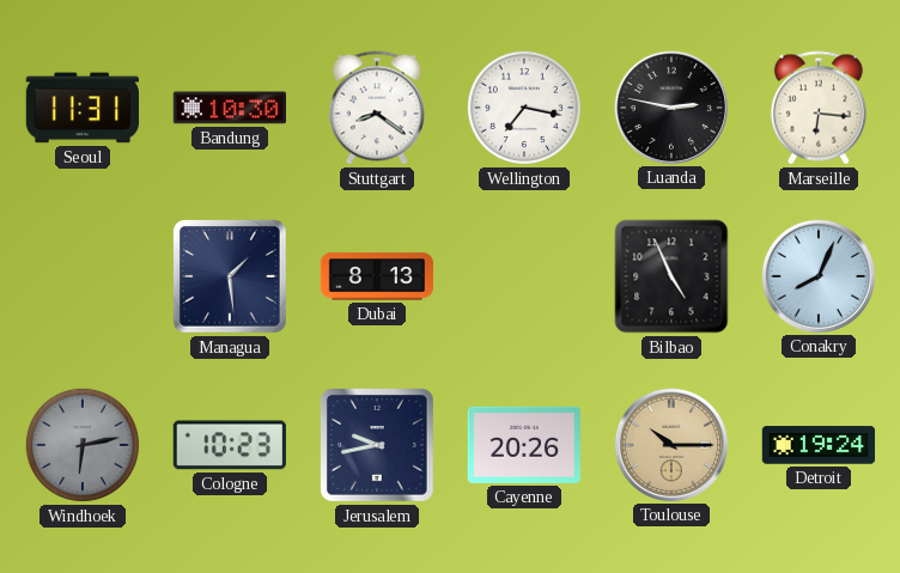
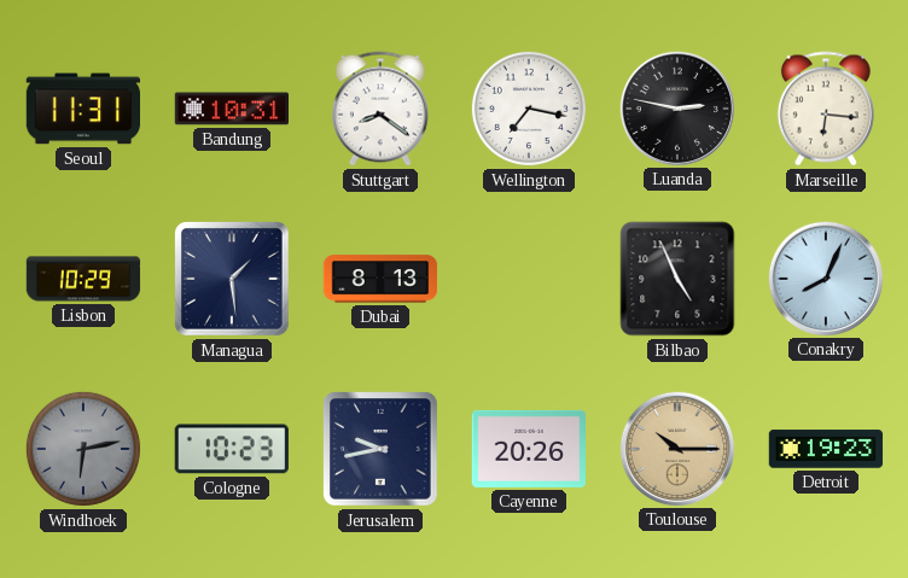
Bandung: 10:30 -> 10:31 (231, 109)
Lisbon: none -> 10:29 (83, 279)
Detroit: 19:24 -> 19:23 (826, 449)
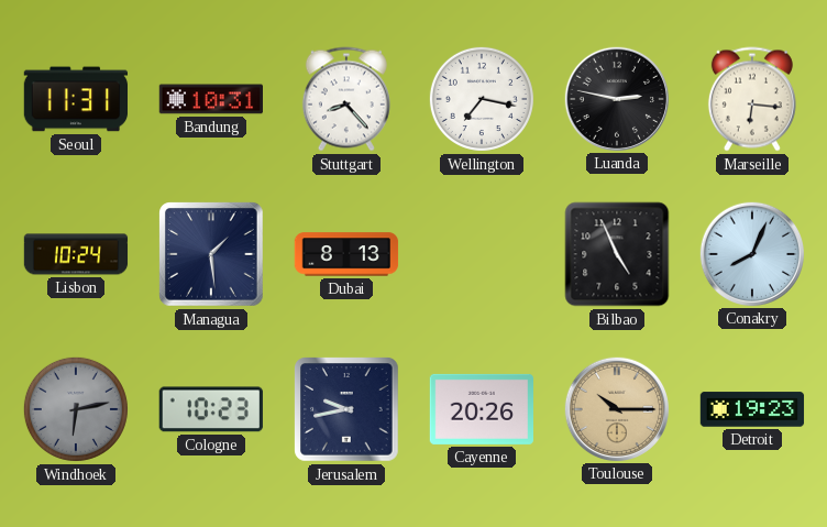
Stuttgart: 8:21 -> 8:23 (346, 99)
Lisbon: 10:29 -> 10:24 (76, 254)
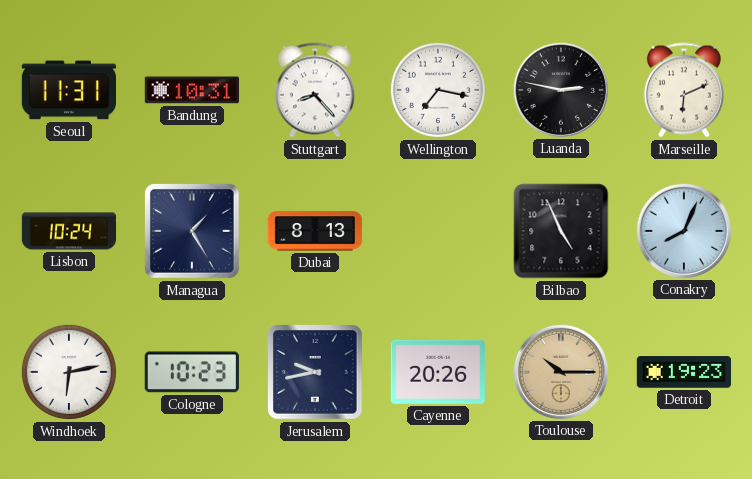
Marseille: 6:16 -> 6:11 (684, 90)
Managua: 1:29 -> 1:25 (192, 231)
Windhoek dial: grey -> white (69, 372)
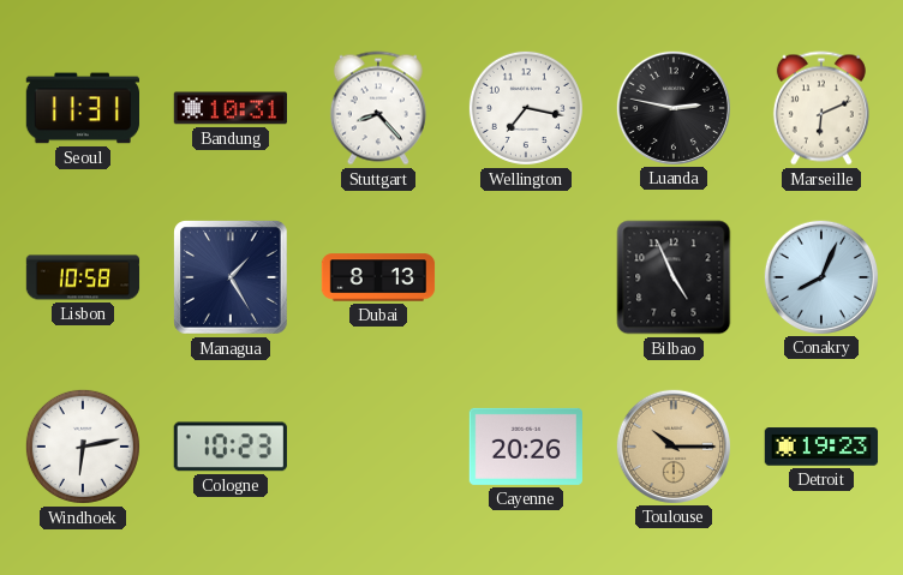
Lisbon: 10:24 -> 10:58 (83, 277)
Jerusalem: 9:43 -> none (315, 372)
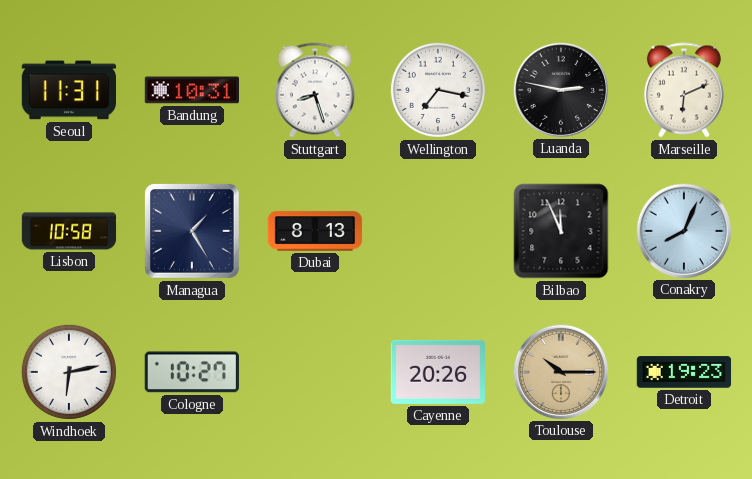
Stuttgart: 8:23 -> 8:27 (315, 90)
Bilbao: 4:56 -> 11:56 (561, 231)
Cologne: 10:23 -> 10:27 (192, 372)
